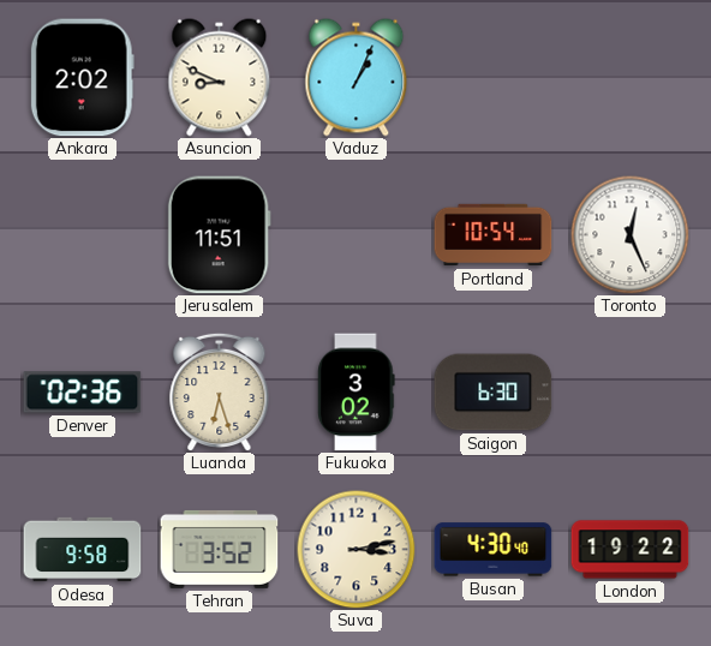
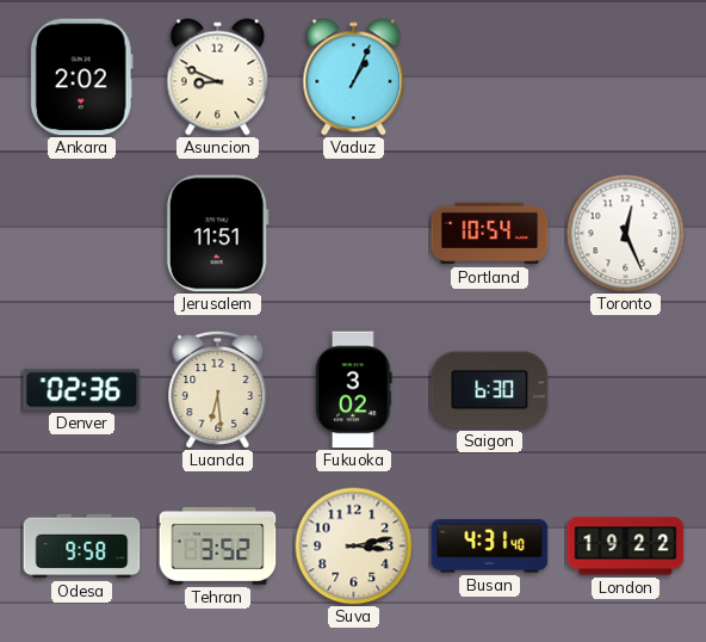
Luanda: 6:27 -> 6:29 (218, 389)
Busan: 4:30 -> 4:31 (490, 547)
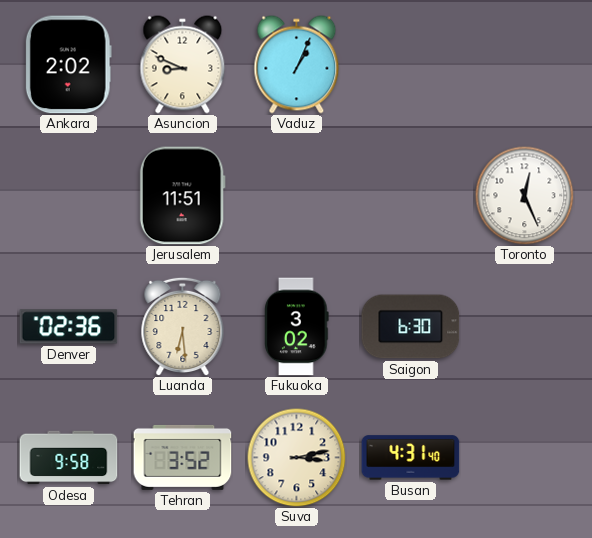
Portland: 10:54 -> none (490, 234)
London: 19:22 -> none (626, 547)
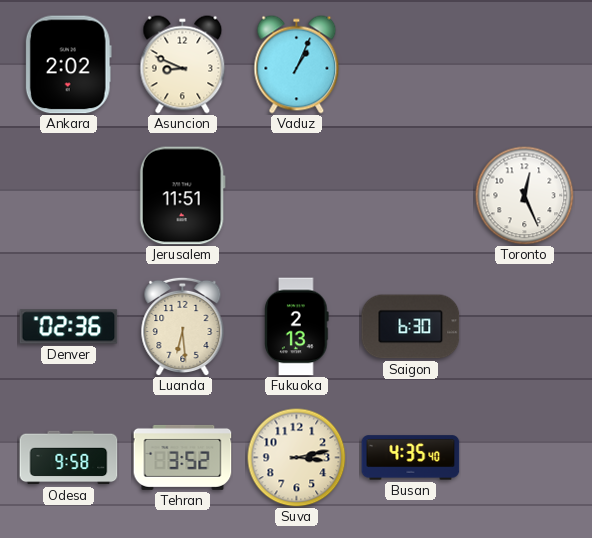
Fukuoka: 3:02 -> 2:13 (297, 327)
Busan: 4:31 -> 4:35 (411, 458)
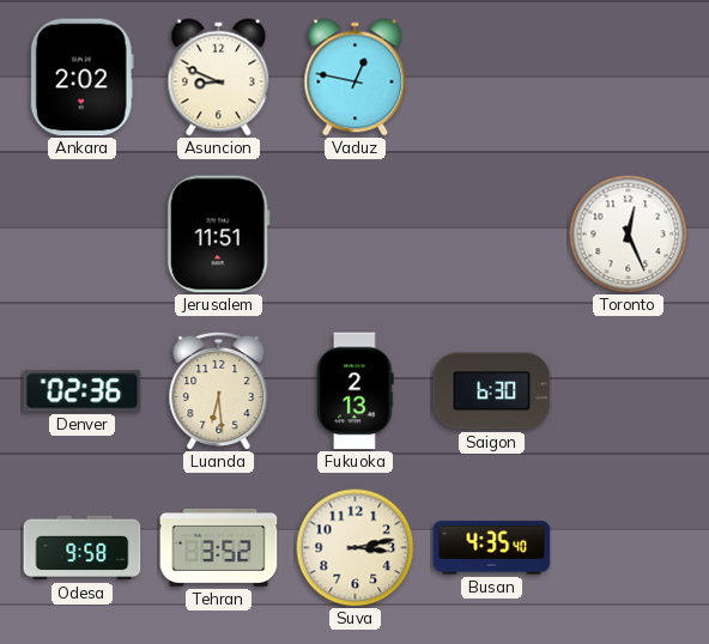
Vaduz: 1:04 -> 12:47 (356, 78)
